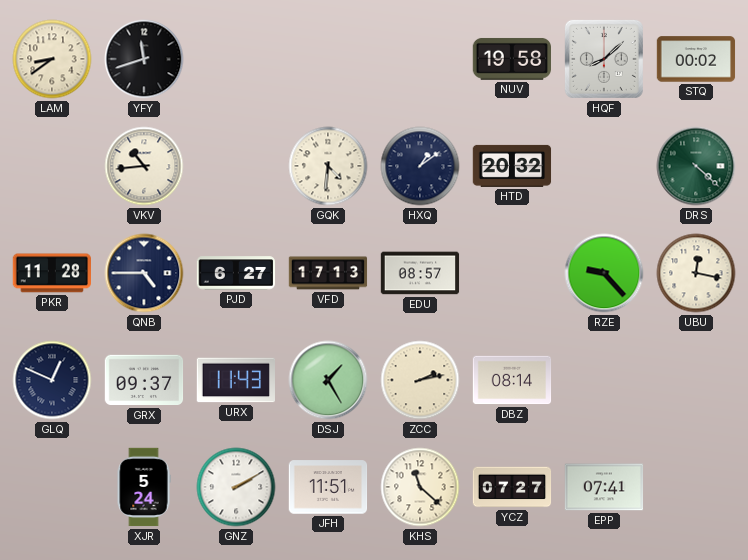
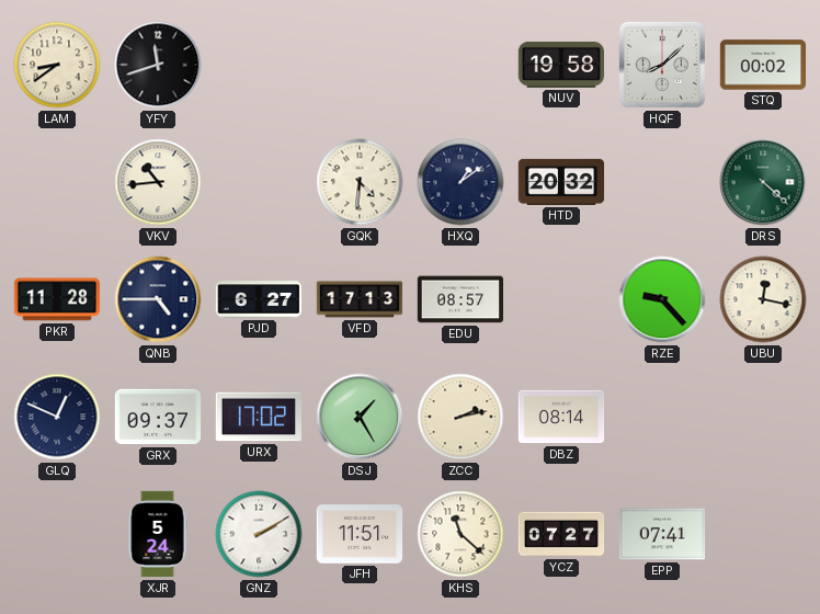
URX: 11:43 -> 17:02 (258, 417)
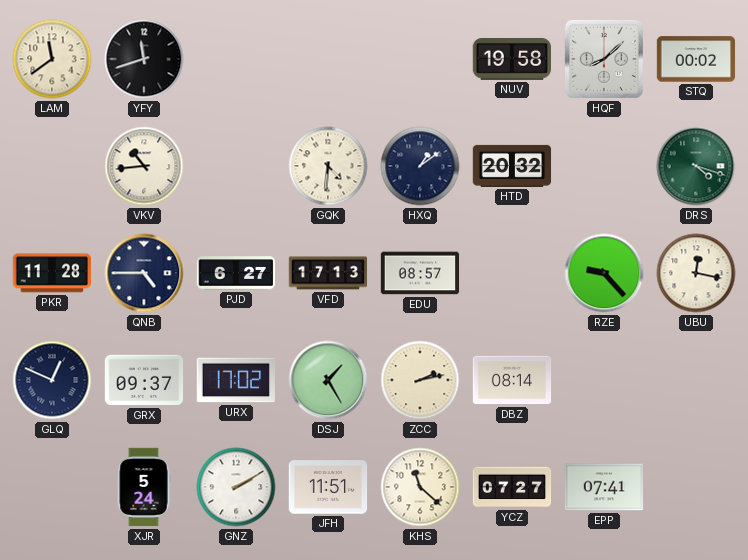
LAM: 8:39 -> 11:39 (52, 59)
DRS: 4:22 -> 4:18 (696, 166)
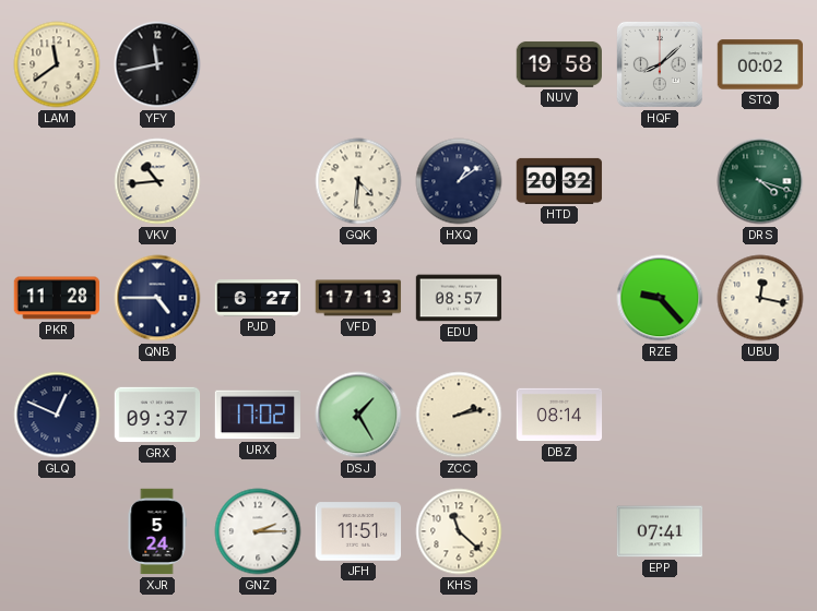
YFY: 11:42 -> 11:43 (157, 64)
GNZ: 2:10 -> 2:15 (258, 531)
YCZ: 07:27 -> none (512, 487)
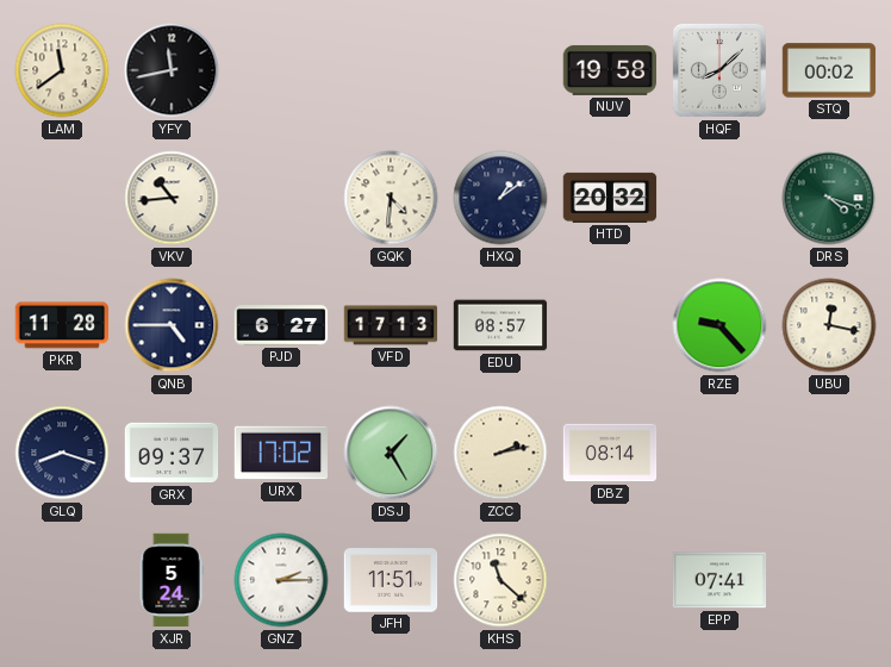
GLQ: 12:49 -> 8:18 (62, 453)
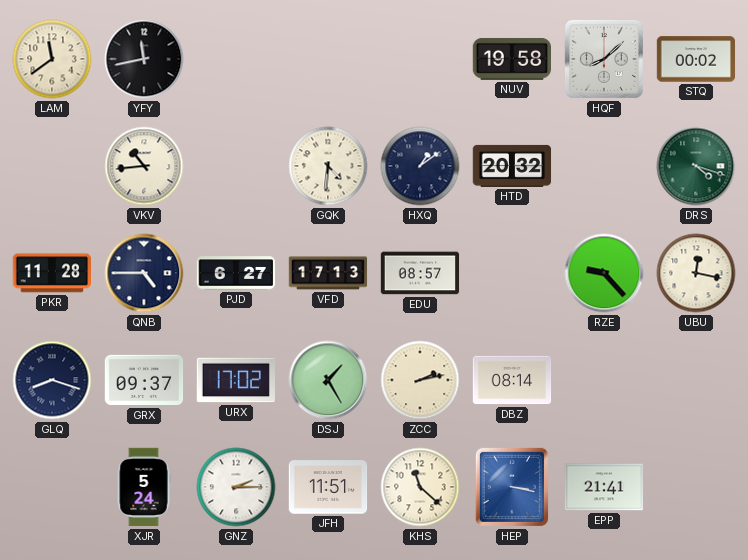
HEP: none -> 3:17 (512, 487)
EPP: 07:41 -> 21:41 (604, 487)
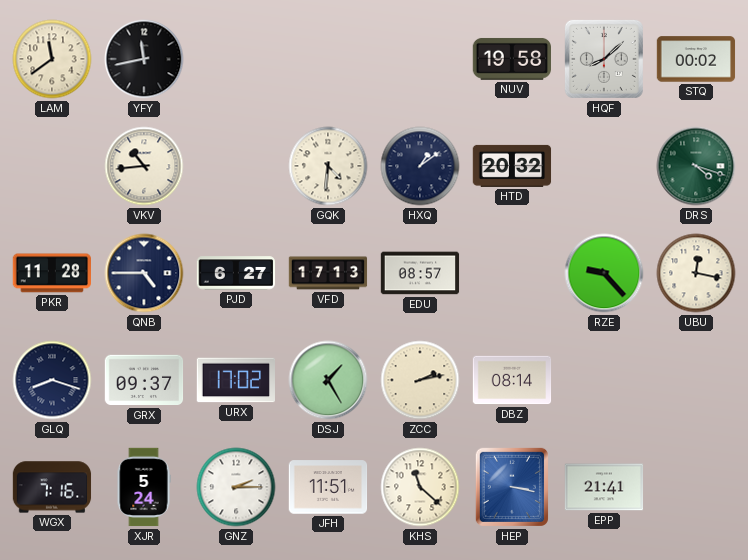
WGX: none -> 7:16 (52, 487)
